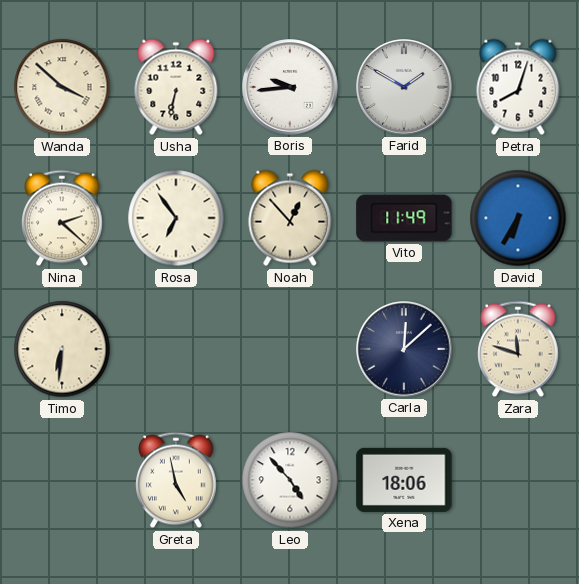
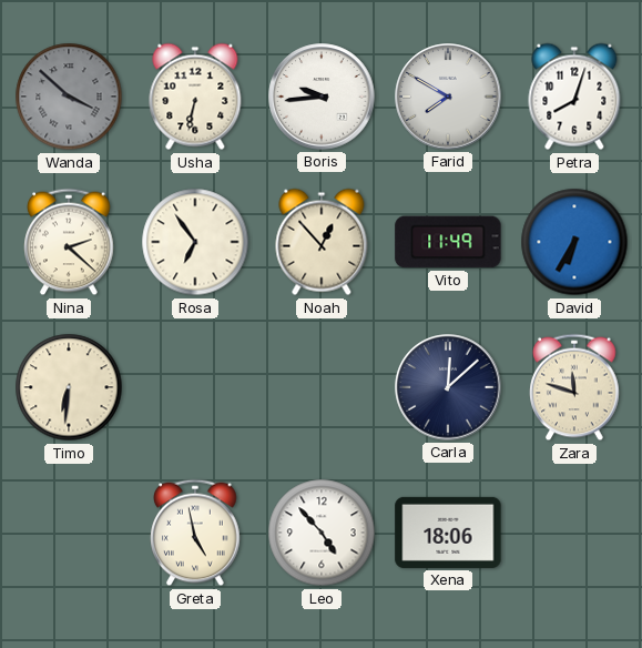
Wanda dial: cream -> grey (69, 97)
Farid: 1:50 -> 7:50 (448, 97)
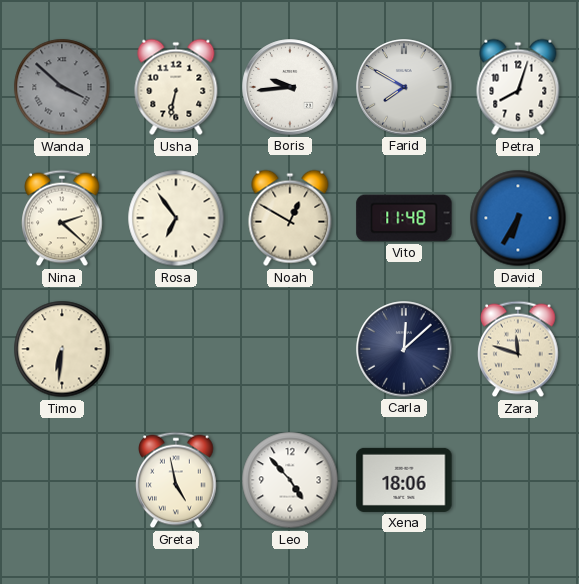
Noah: 12:53 -> 12:50 (290, 218)
Vito: 11:49 -> 11:48 (404, 218)
